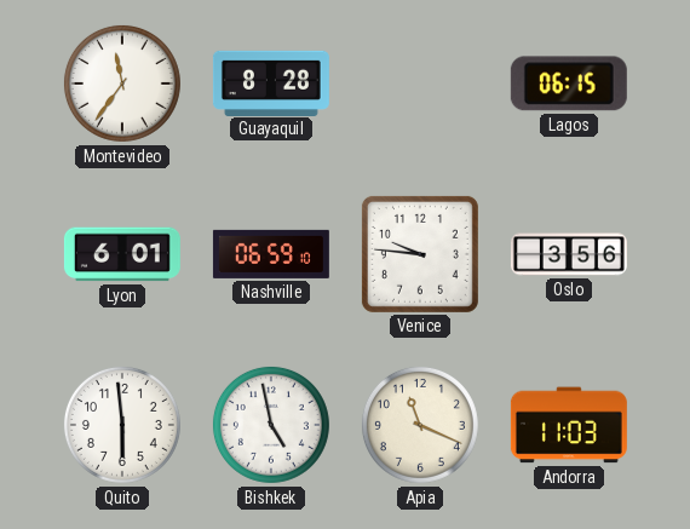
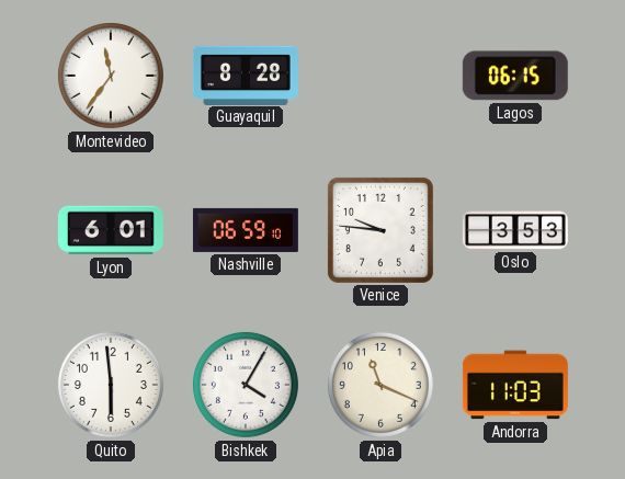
Oslo: 3:56 -> 3:53 (515, 230)
Bishkek: 4:58 -> 4:05 (246, 385)
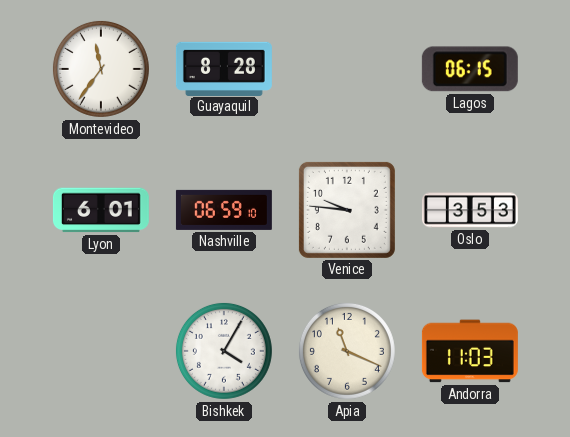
Quito: 5:59 -> none (111, 385)
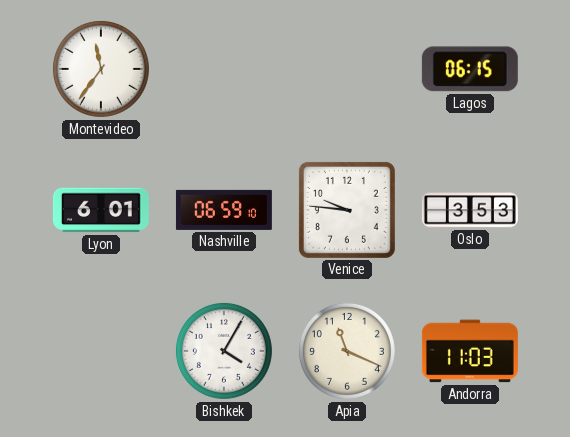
Guayaquil: 8:28 -> none (224, 68)
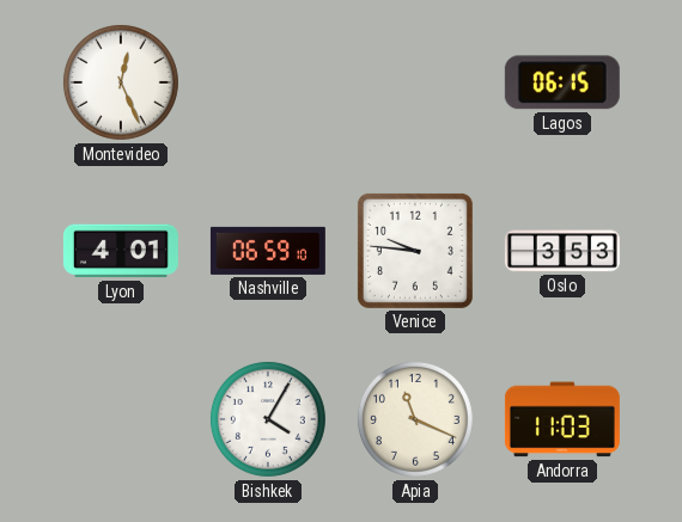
Montevideo: 11:36 -> 12:26 (121, 82)
Lyon: 6:01 -> 4:01 (121, 251)
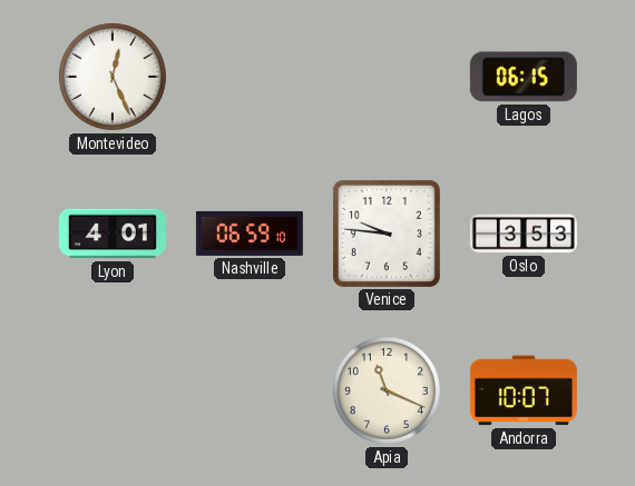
Bishkek: 4:05 -> none (268, 419)
Andorra: 11:03 -> 10:07 (524, 390)
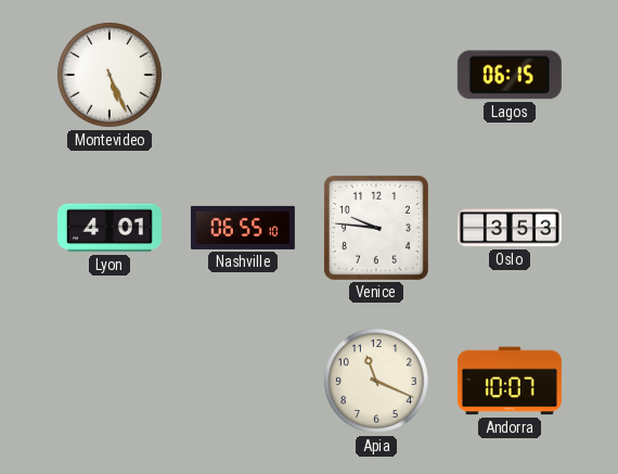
Montevideo: 12:26 -> 5:26 (110, 75)
Nashville: 06:59 -> 06:55 (243, 228)
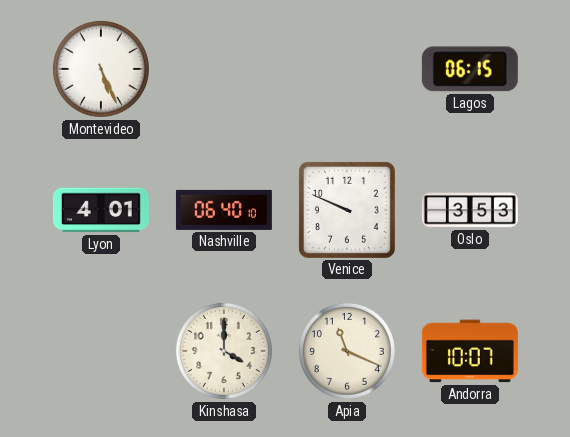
Nashville: 06:55 -> 06:40 (224, 210)
Venice: 9:46 -> 9:49 (347, 210)
Kinshasa: none -> 4:00 (224, 351)
